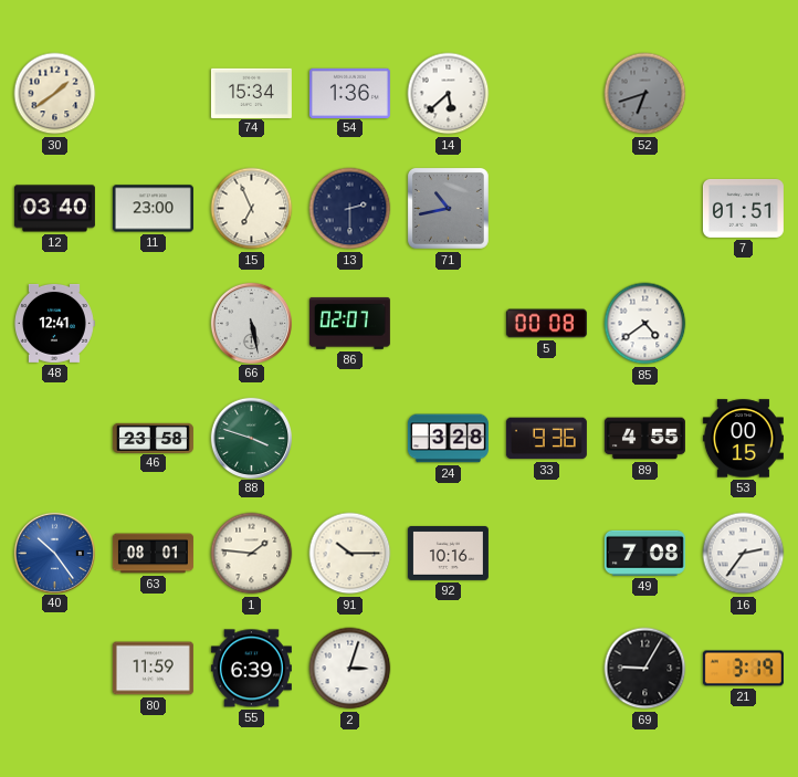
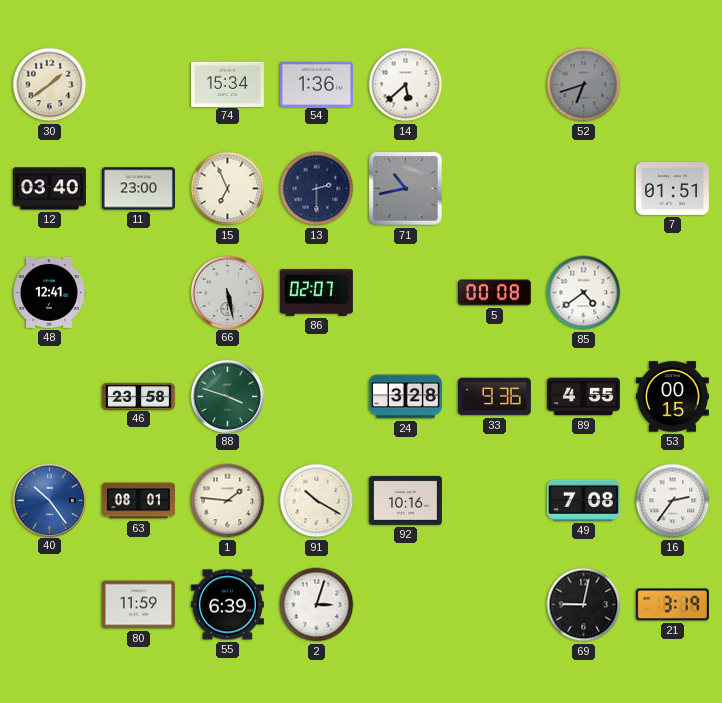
91: 10:15 -> 10:20 (317, 501)
69: 9:05 -> 9:02 (584, 605)
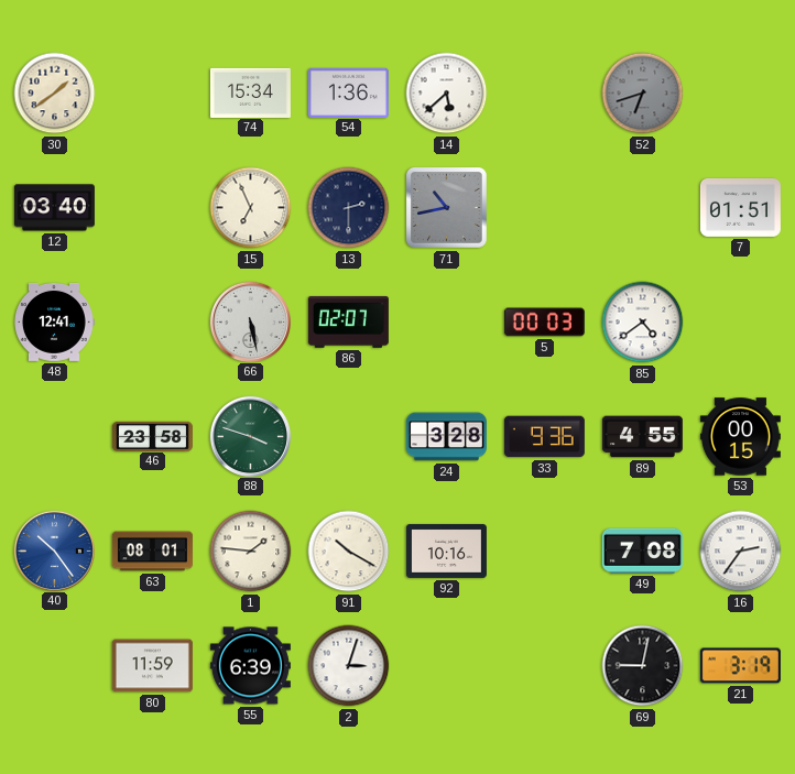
11: 23:00 -> none (138, 189)
5: 00:08 -> 00:03 (544, 323)
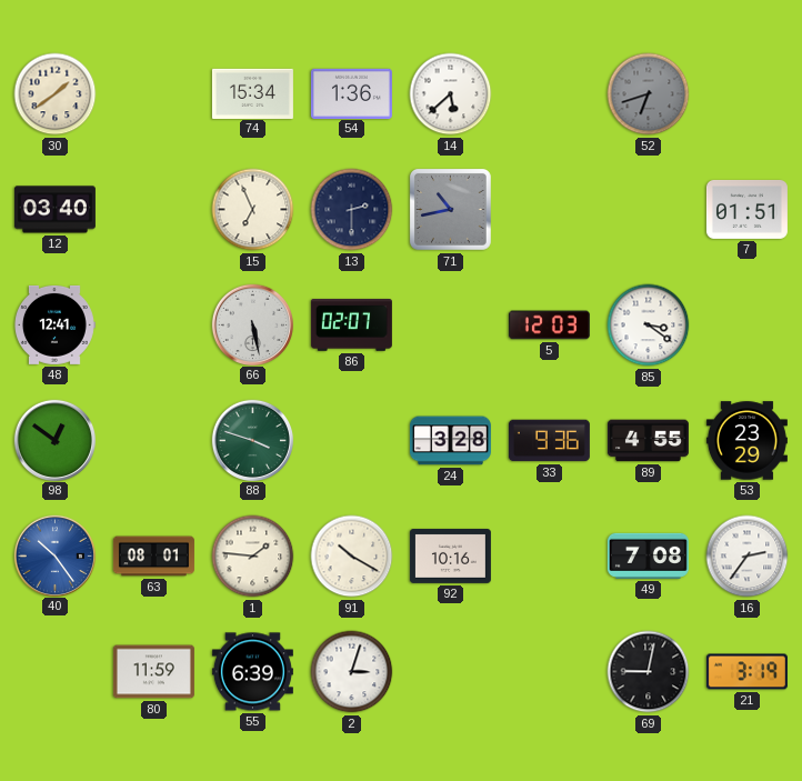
5: 00:03 -> 12:03 (549, 326)
85: 4:39 -> 3:21 (649, 326)
98: none -> 12:51 (54, 440)
46: 23:58 -> none (152, 436)
53: 00:15 -> 23:29 (746, 441)
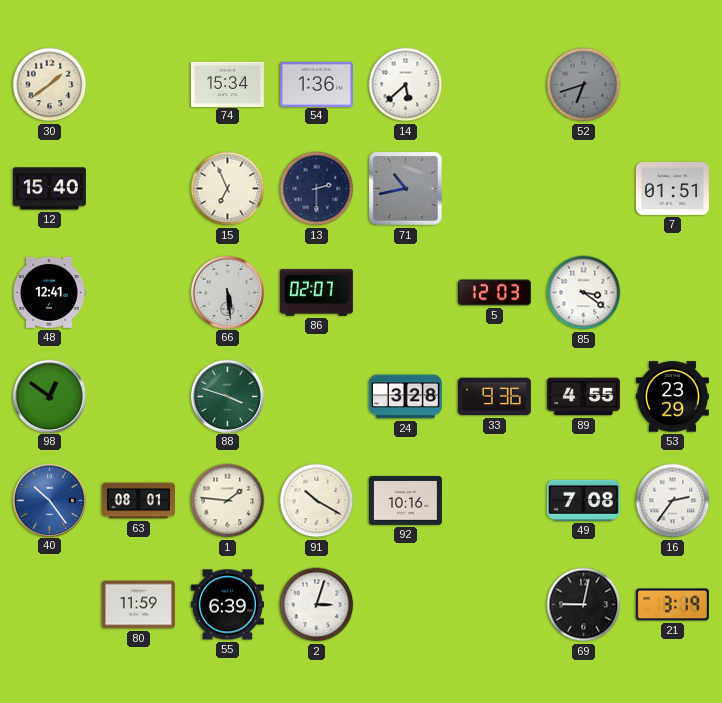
12: 03:40 -> 15:40 (49, 189)
66: 5:28 -> 5:29 (227, 292)
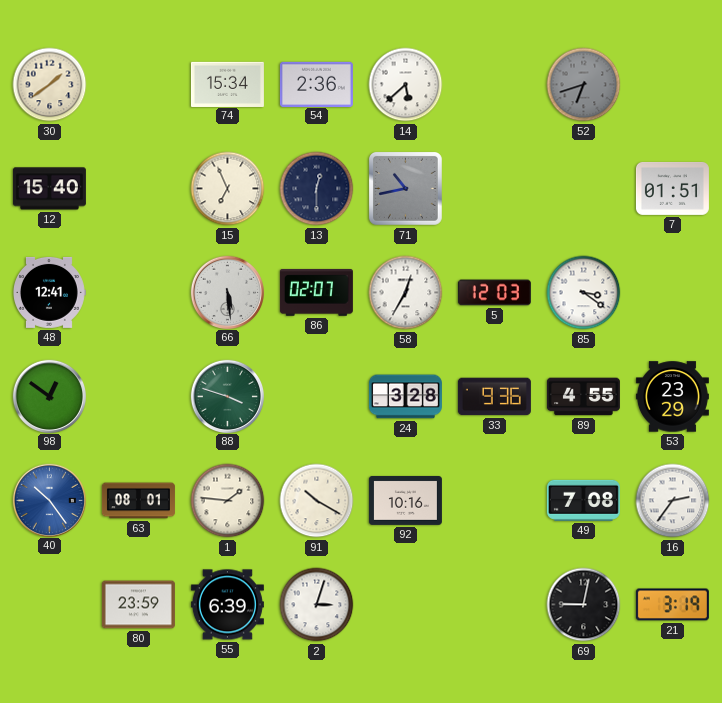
54: 1:36 -> 2:36 (316, 84)
13: 2:30 -> 12:30 (317, 189)
58: none -> 12:35 (406, 293)
80: 11:59 -> 23:59 (138, 605)
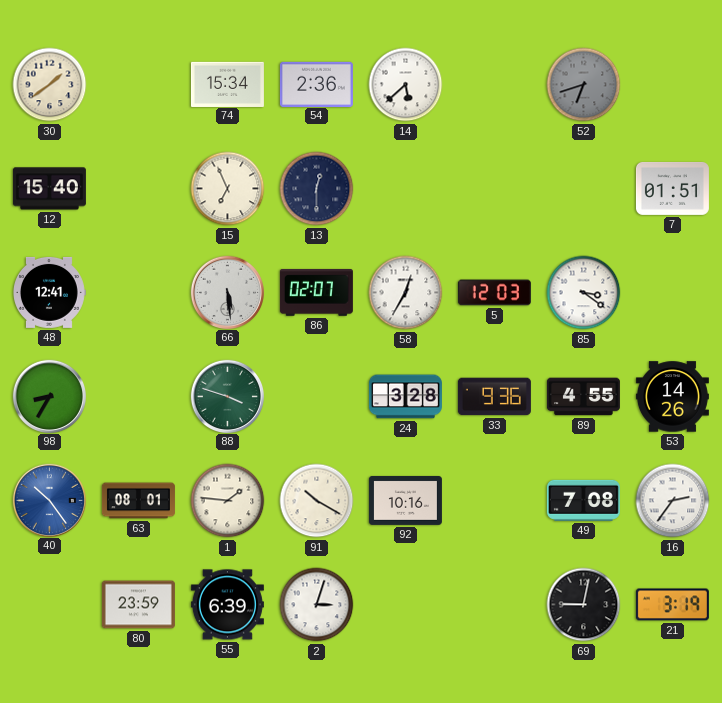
71: 10:43 -> none (405, 188)
98: 12:51 -> 8:35 (49, 396)
53: 23:29 -> 14:26 (672, 397)
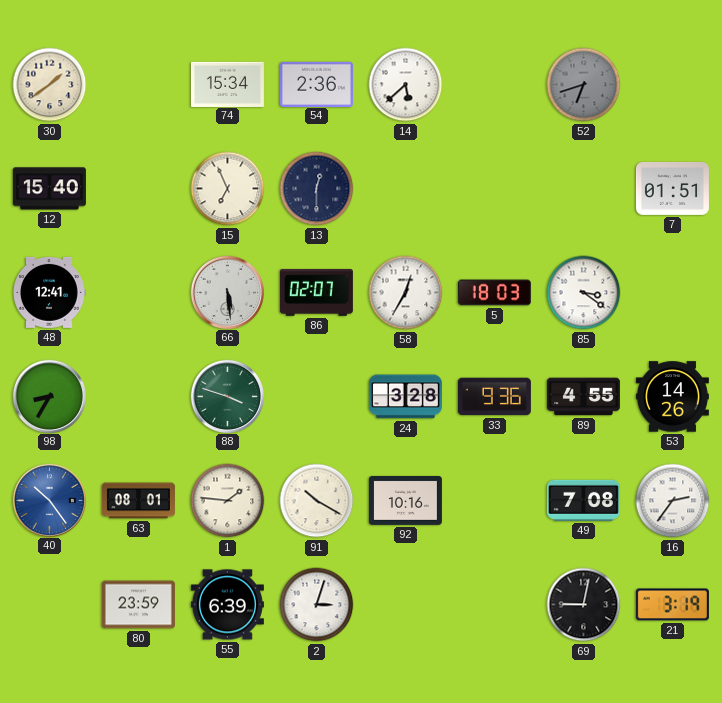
5: 12:03 -> 18:03 (494, 293)
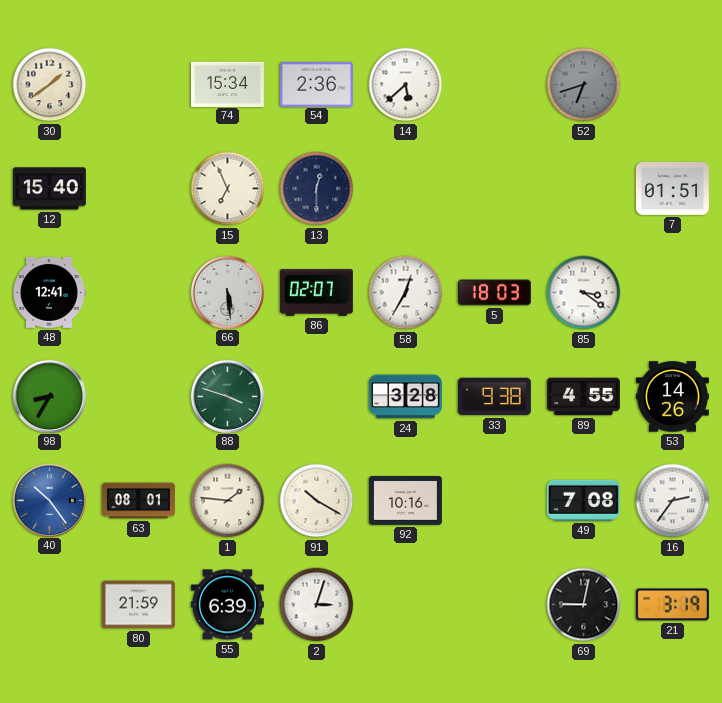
33: 9:36 -> 9:38 (494, 397)
80: 23:59 -> 21:59 (138, 605)
